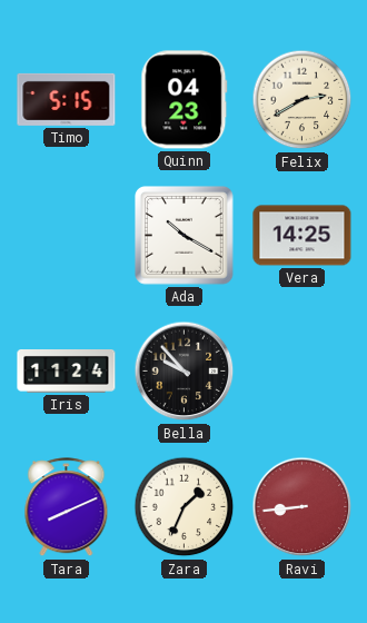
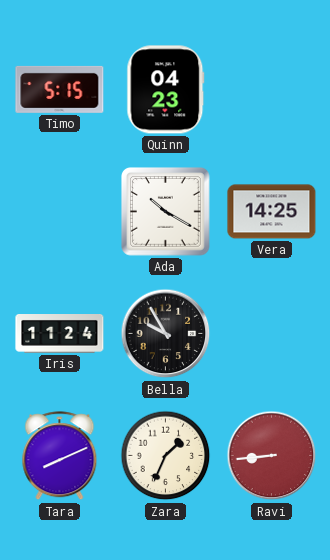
Felix: 2:40 -> none (302, 100)
Bella: 9:53 -> 9:55 (166, 334)
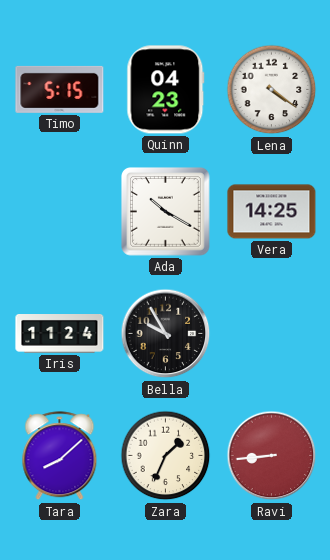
Lena: none -> 4:21 (272, 90)
Tara: 8:11 -> 8:08 (60, 456)
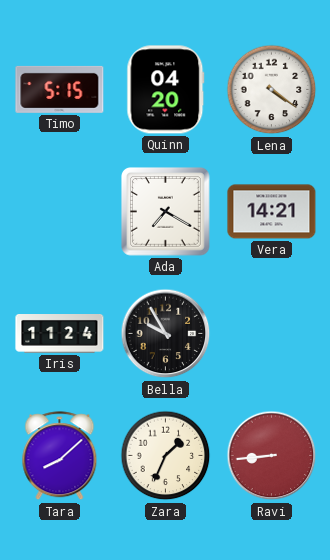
Quinn: 04:23 -> 04:20 (166, 90)
Ada: 10:20 -> 7:20 (166, 212)
Vera: 14:25 -> 14:21 (272, 212)
